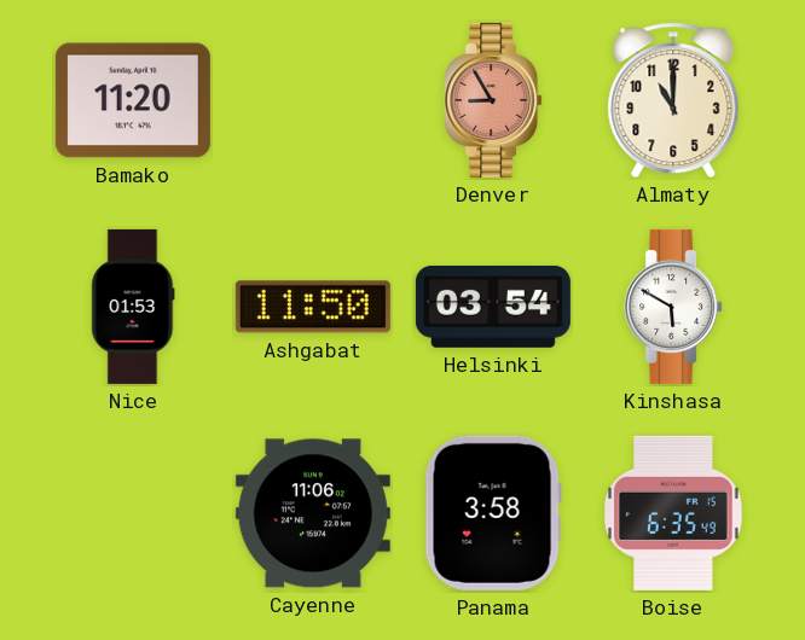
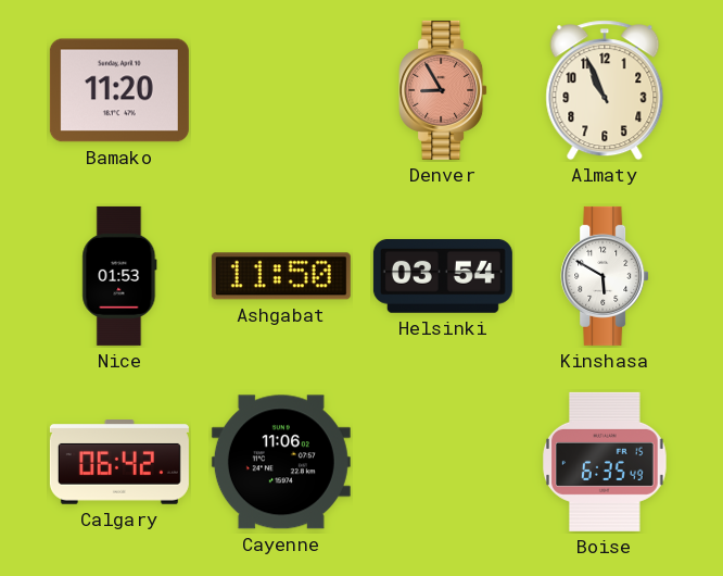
Almaty: 11:00 -> 10:56 (605, 90)
Calgary: none -> 06:42 (119, 463)
Panama: 3:58 -> none (493, 513)
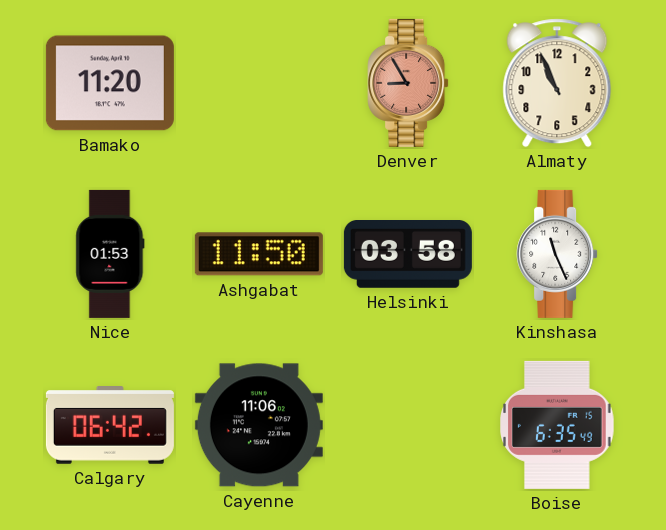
Helsinki: 03:54 -> 03:58 (408, 255)
Kinshasa: 5:50 -> 11:26 (557, 254)
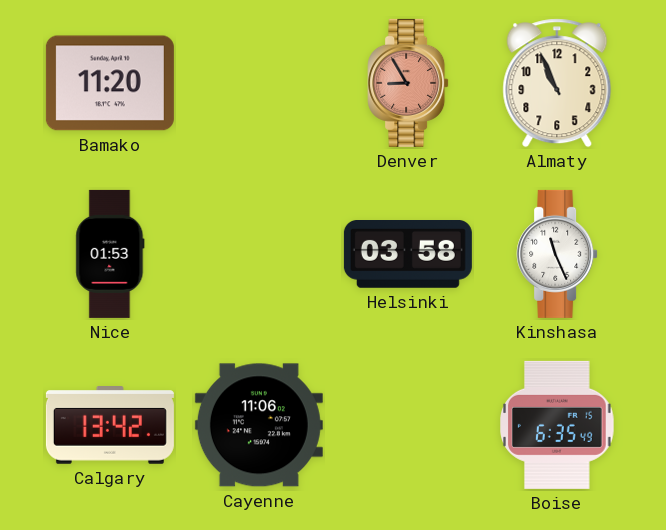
Ashgabat: 11:50 -> none (259, 254)
Calgary: 06:42 -> 13:42 (110, 426)
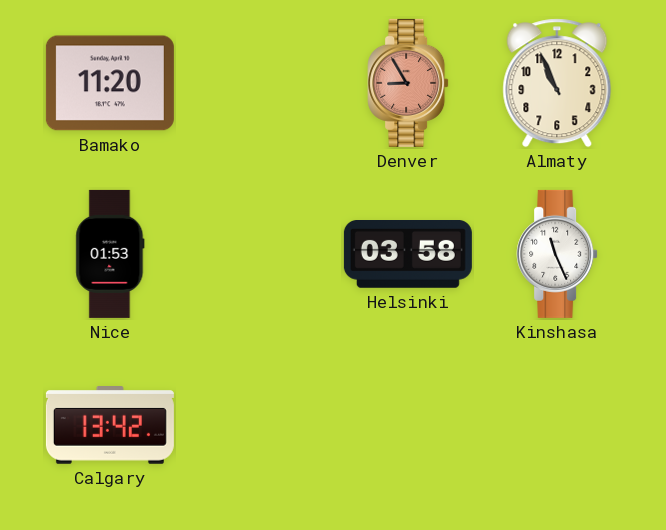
Cayenne: 11:06 -> none (259, 425)
Boise: 6:35 -> none (557, 425)
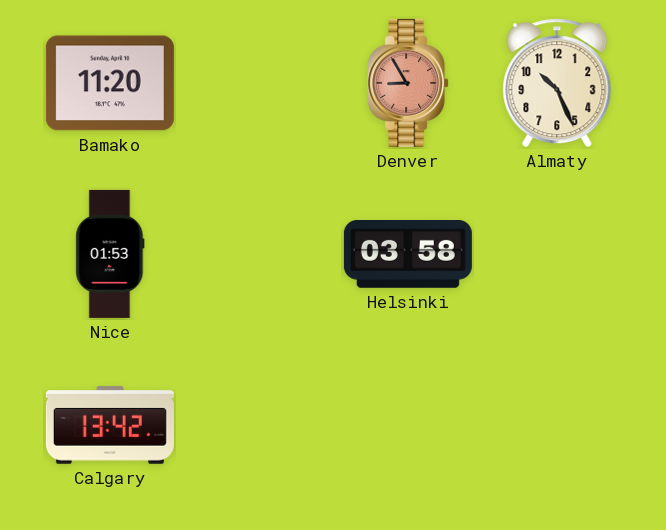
Almaty: 10:56 -> 10:26 (557, 83)
Kinshasa: 11:26 -> none (557, 254)
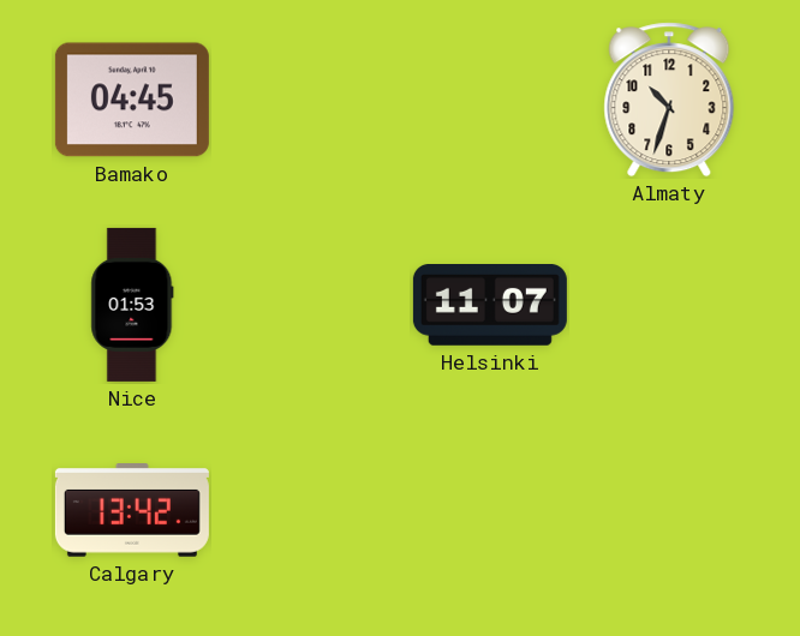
Bamako: 11:20 -> 04:45 (132, 100)
Denver: 8:55 -> none (408, 83)
Almaty: 10:26 -> 10:33 (669, 100)
Helsinki: 03:58 -> 11:07 (490, 306)
